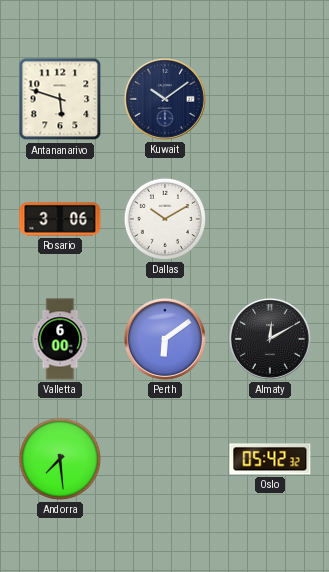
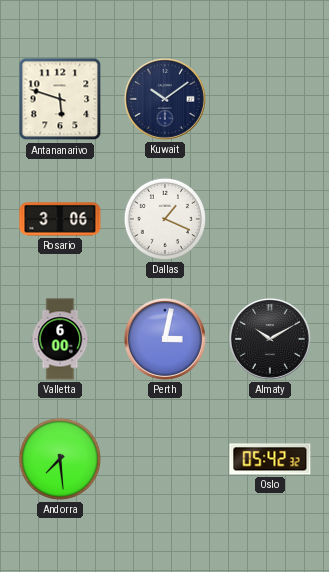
Dallas: 10:10 -> 1:19 (165, 219)
Perth: 6:09 -> 3:02 (165, 339)
Almaty: 12:10 -> 10:10 (270, 339)
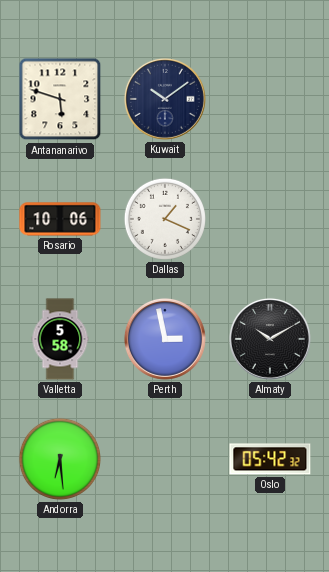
Rosario: 3:06 -> 10:06 (60, 219)
Valletta: 6:00 -> 5:58 (60, 339)
Perth: 3:02 -> 2:58 (165, 339)
Andorra: 7:29 -> 6:29 (60, 459)
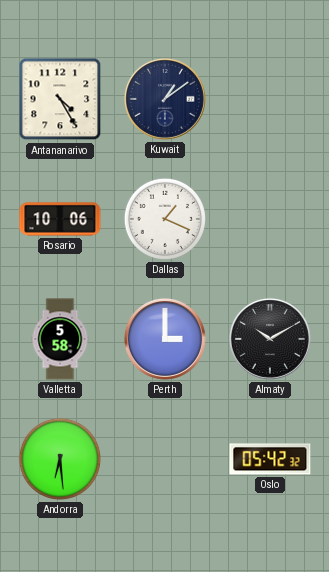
Antananarivo: 5:48 -> 4:25 (60, 99)
Kuwait: 10:09 -> 1:09 (165, 99)
Perth: 2:58 -> 3:00 (165, 339)
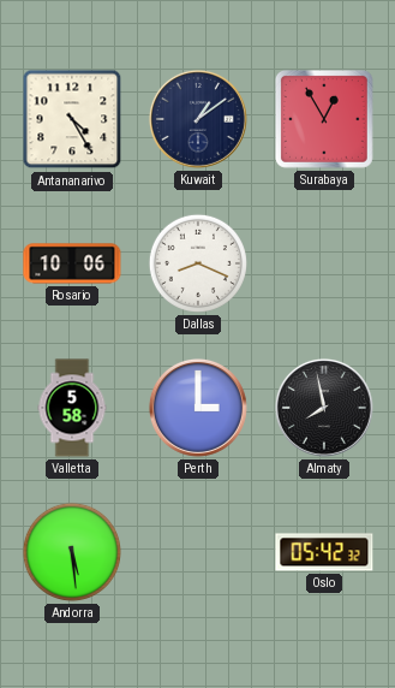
Surabaya: none -> 12:55 (324, 119)
Dallas: 1:19 -> 8:19 (198, 263)
Almaty: 10:10 -> 7:58 (324, 408)
Andorra: 6:29 -> 5:29 (72, 552)
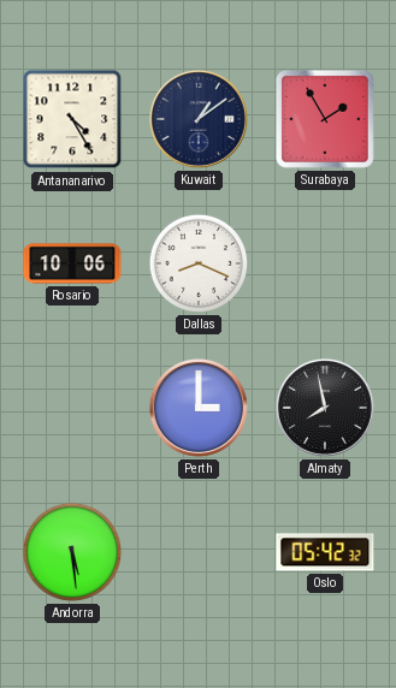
Surabaya: 12:55 -> 1:55 (325, 119)
Valletta: 5:58 -> none (72, 408)
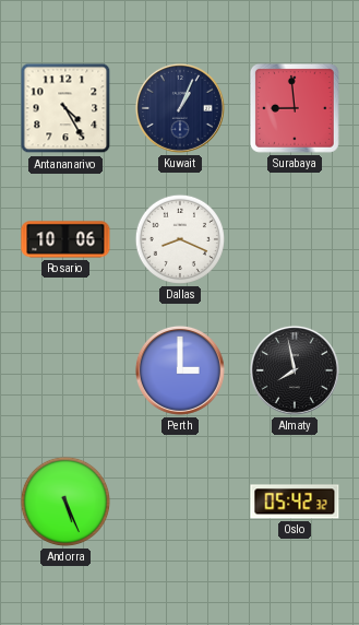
Kuwait: 1:09 -> 1:04 (180, 108)
Surabaya: 1:55 -> 8:59 (295, 108)
Andorra: 5:29 -> 5:26 (65, 502)
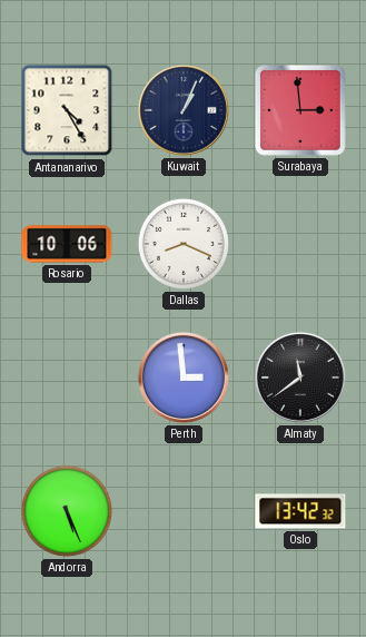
Surabaya: 8:59 -> 2:59 (300, 110)
Perth: 3:00 -> 2:59 (184, 378)
Almaty: 7:58 -> 11:39 (300, 378)
Oslo: 05:42 -> 13:42 (300, 511)
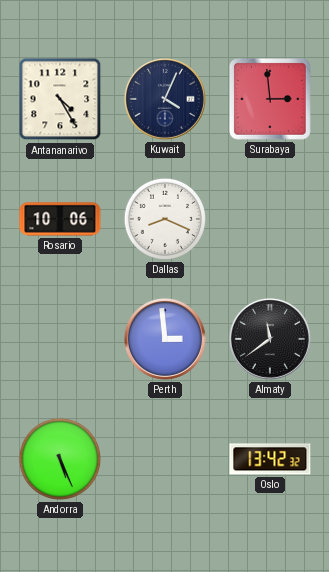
Kuwait: 1:04 -> 4:04 (165, 99)
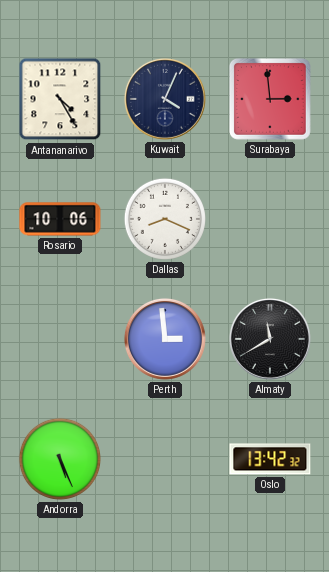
Almaty: 11:39 -> 11:40 (270, 339)
